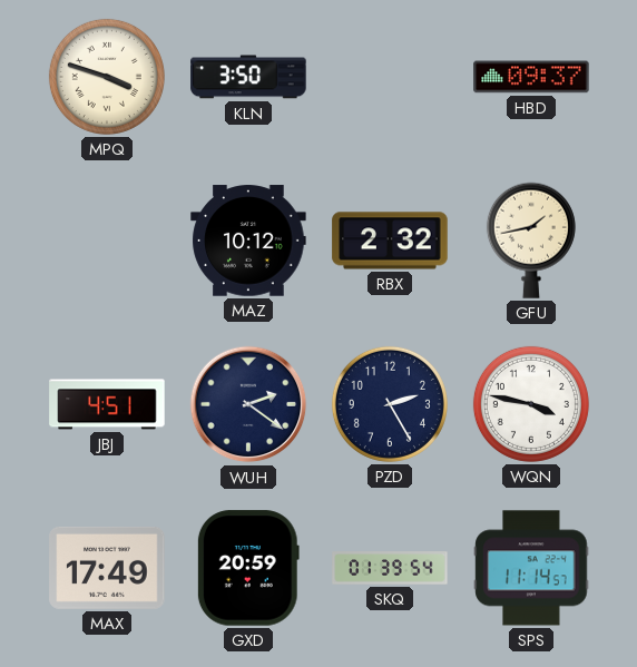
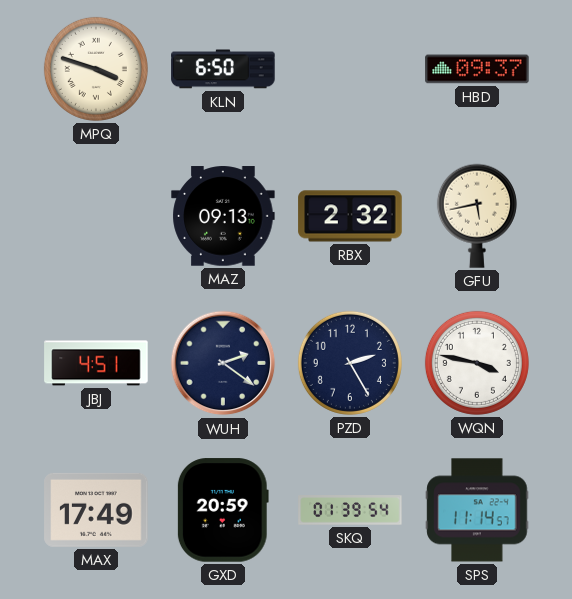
KLN: 3:50 -> 6:50 (223, 69)
MAZ: 10:12 -> 09:13 (223, 216)
GFU: 1:43 -> 5:43 (477, 216)
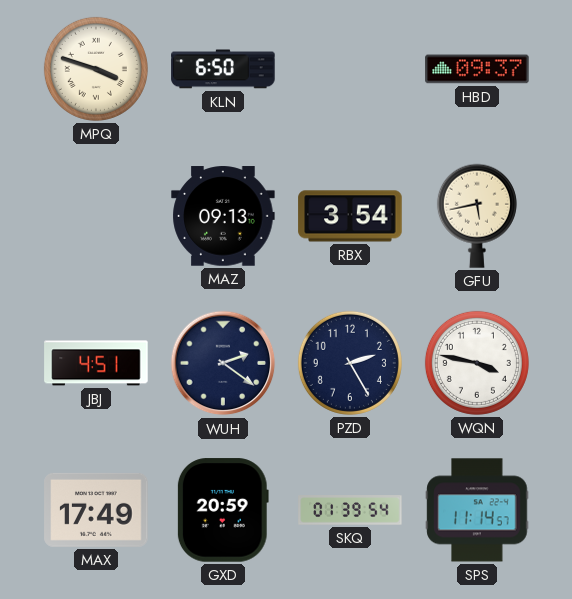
RBX: 2:32 -> 3:54 (350, 216)
